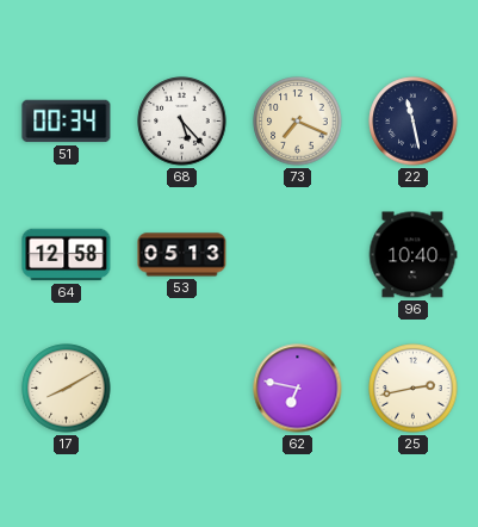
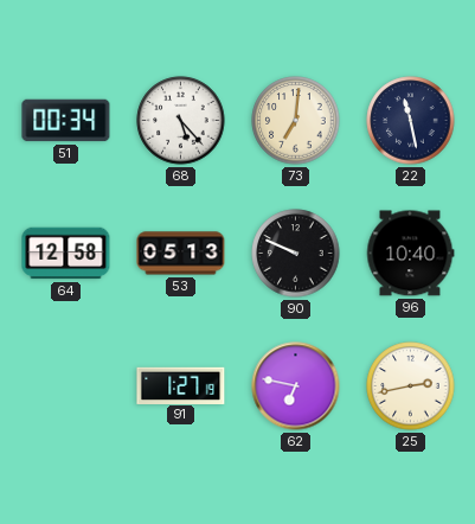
73: 7:19 -> 7:01 (296, 121)
90: none -> 9:49 (296, 254)
17: 8:10 -> none (67, 389)
91: none -> 1:27 (181, 385)
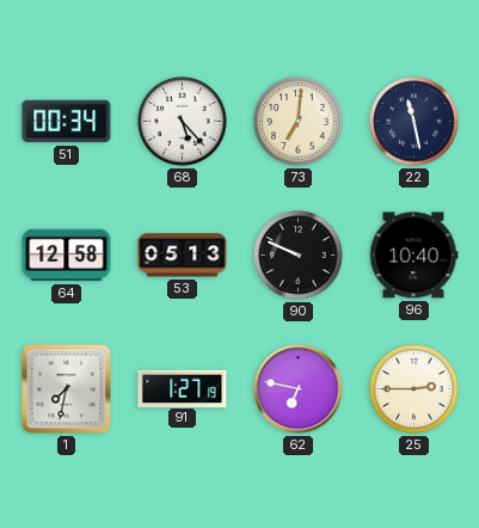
1: none -> 7:32 (67, 389)
25: 2:43 -> 2:45 (414, 389)
